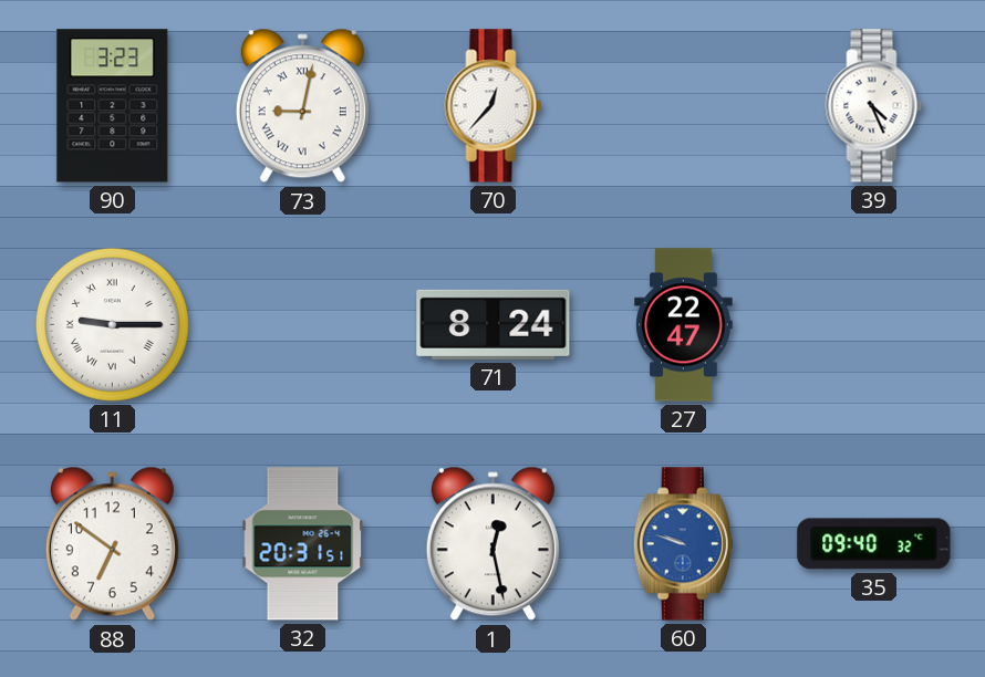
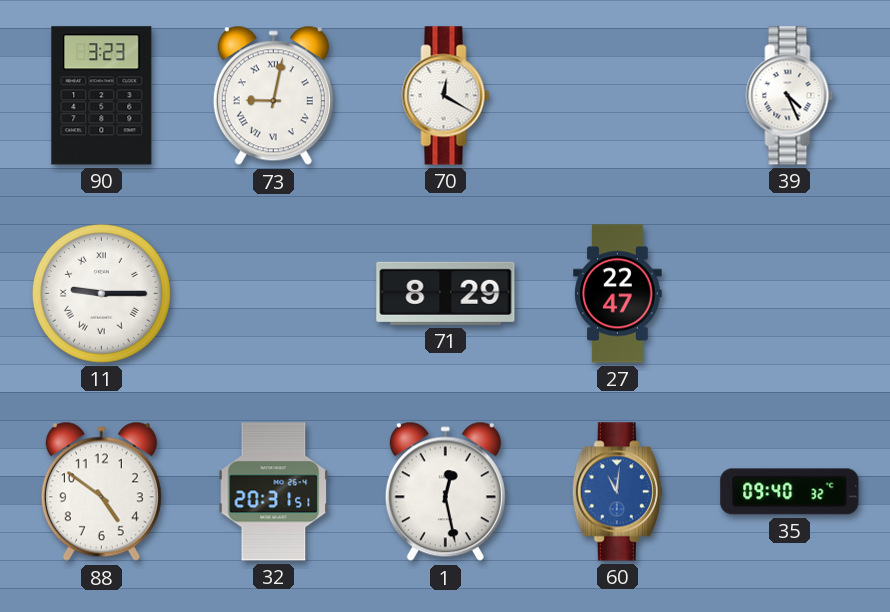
70: 12:37 -> 12:20 (446, 96)
71: 8:24 -> 8:29 (446, 293)
88: 6:51 -> 4:51 (101, 492)
60: 9:48 -> 11:01 (617, 492)
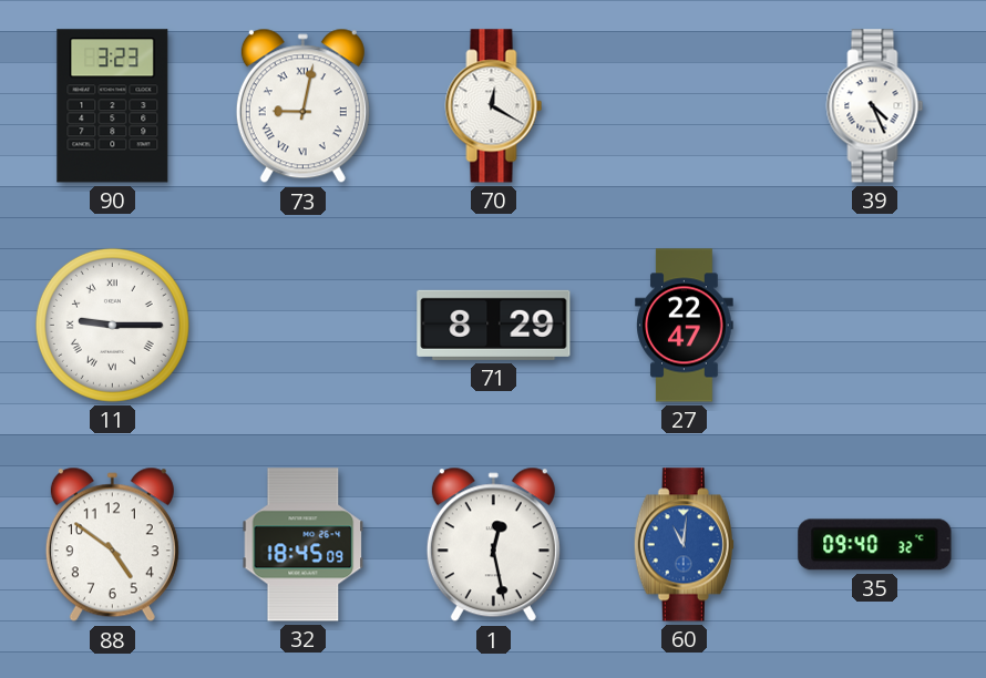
32: 20:31 -> 18:45 (304, 545)
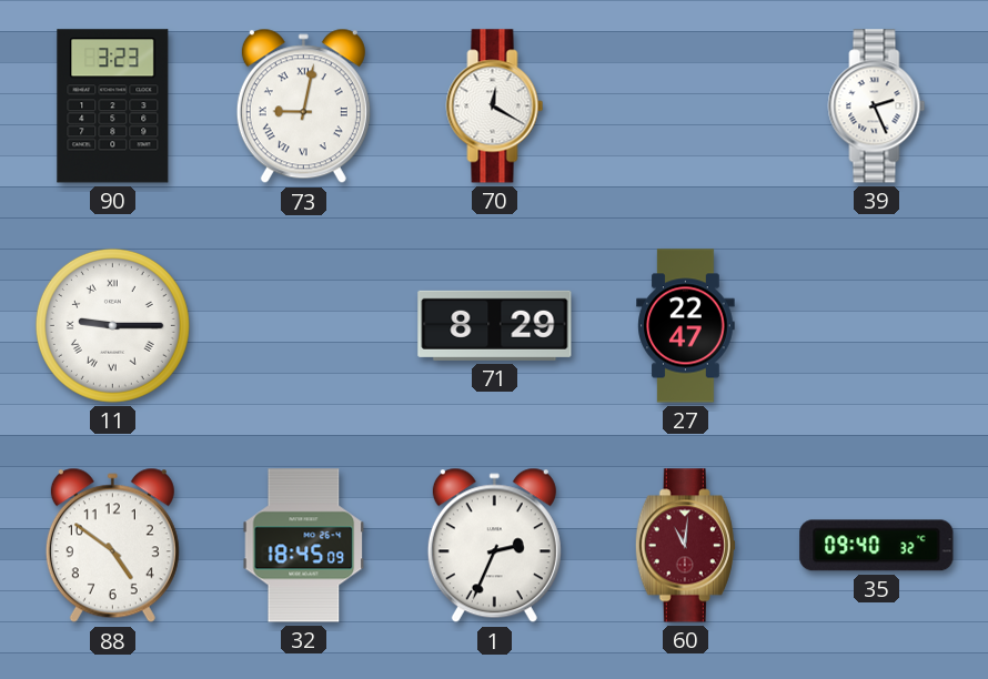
39: 4:26 -> 2:26 (877, 107)
1: 12:28 -> 2:34 (494, 546)
60 dial: blue -> burgundy (685, 546)
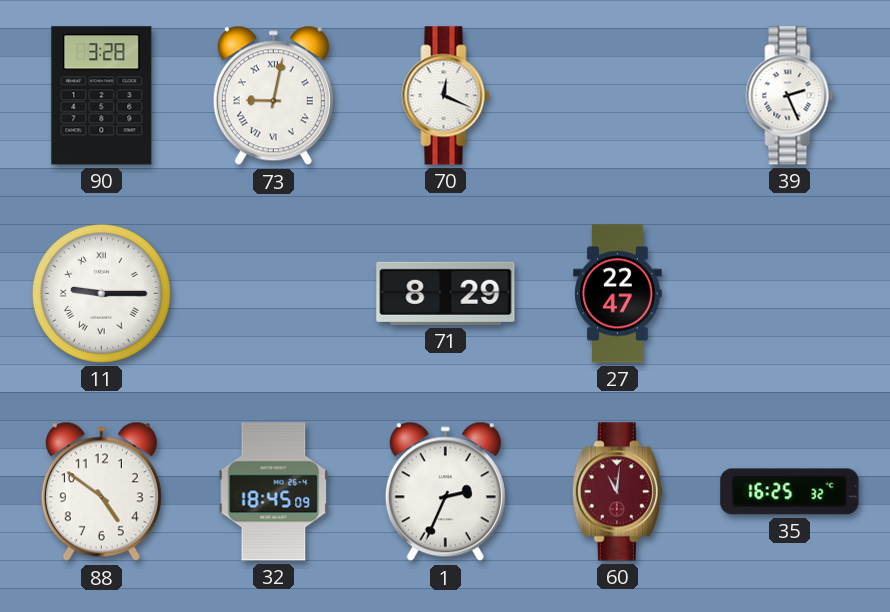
90: 3:23 -> 3:28 (102, 96)
70: 12:20 -> 12:19 (446, 96)
35: 09:40 -> 16:25 (790, 492)
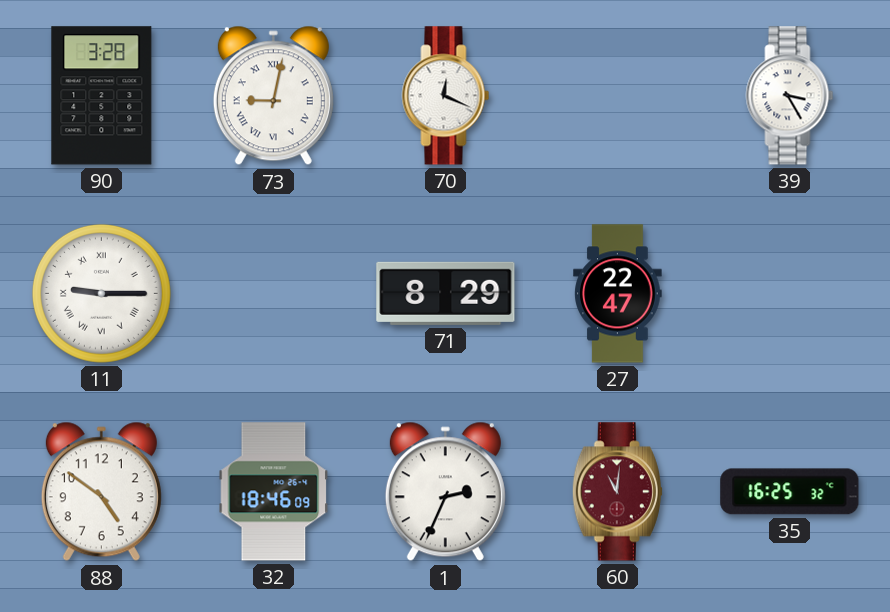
39: 2:26 -> 3:25 (790, 96)
32: 18:45 -> 18:46 (274, 492)
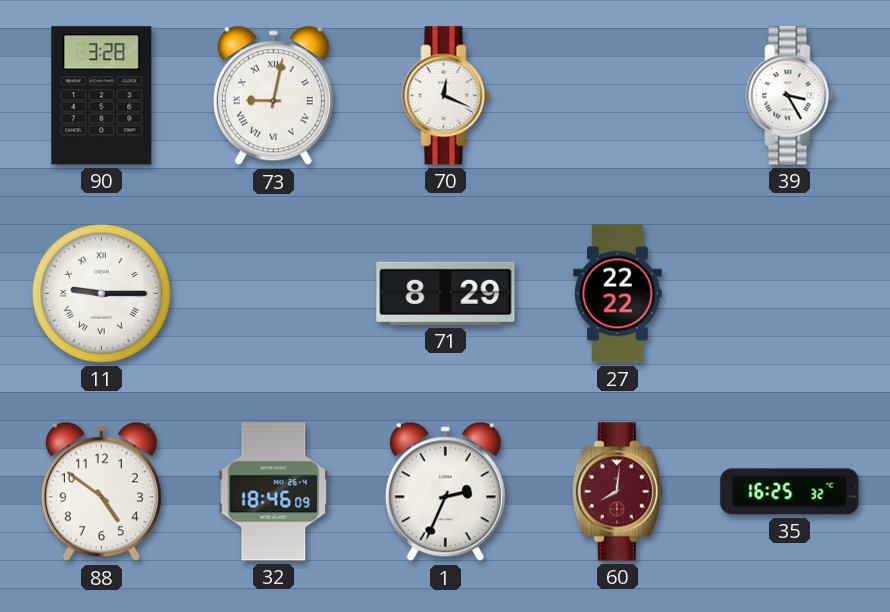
27: 22:47 -> 22:22 (618, 294)
60: 11:01 -> 8:01 (617, 492)
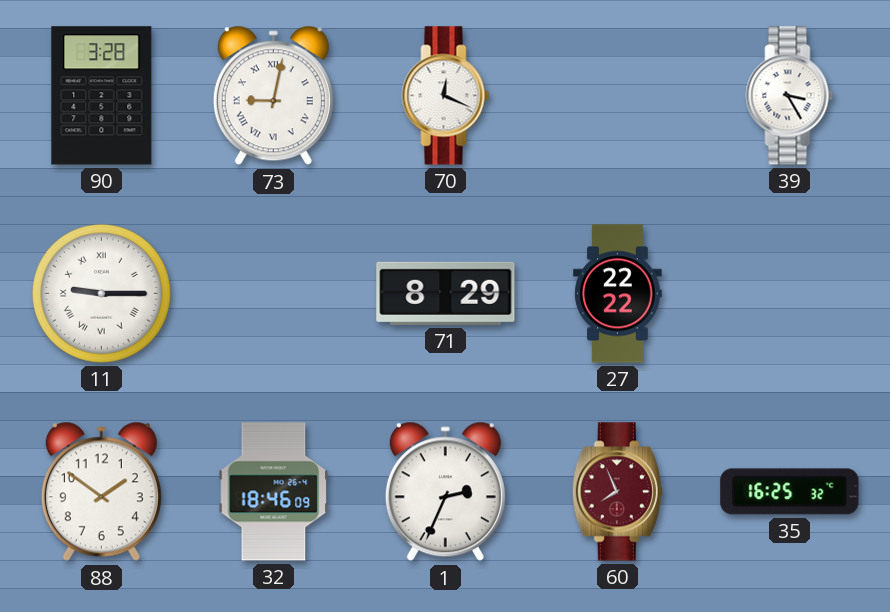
88: 4:51 -> 1:51 (101, 492)
60: 8:01 -> 7:56 (617, 492)
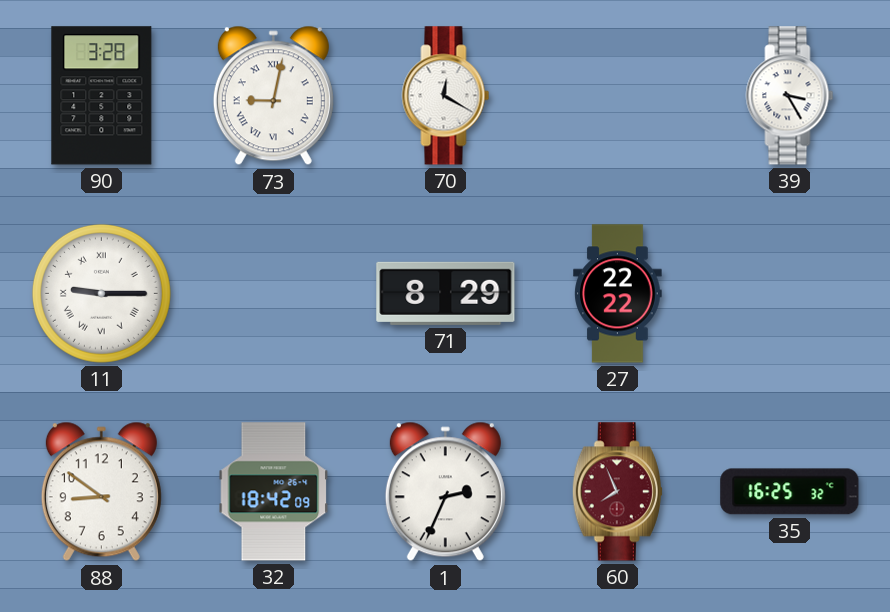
70: 12:19 -> 12:20 (446, 96)
88: 1:51 -> 8:51 (101, 492)
32: 18:46 -> 18:42 (274, 492)
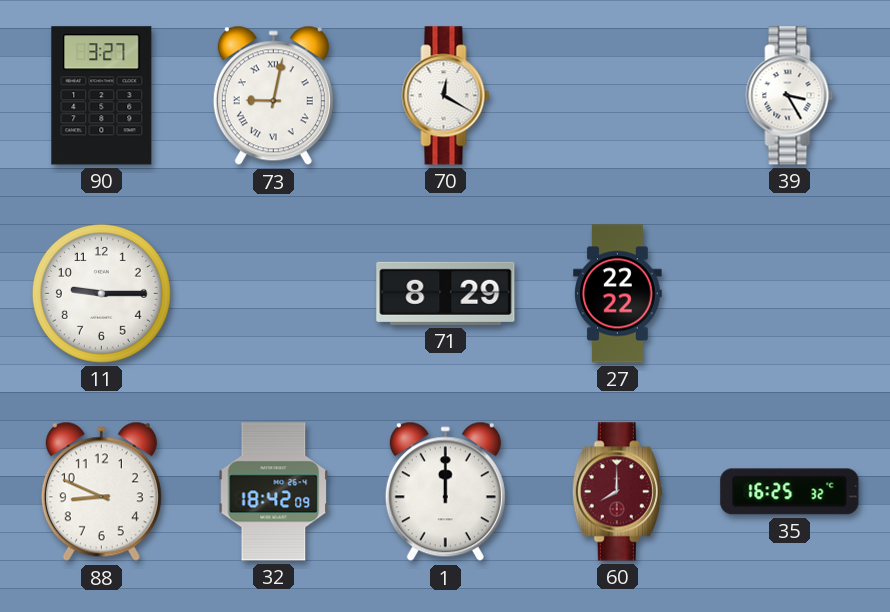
90: 3:28 -> 3:27 (102, 96)
11 numerals: Roman -> Arabic (101, 293)
88: 8:51 -> 8:49 (101, 492)
1: 2:34 -> 12:00 (445, 492)
60: 7:56 -> 8:00 (617, 492)
